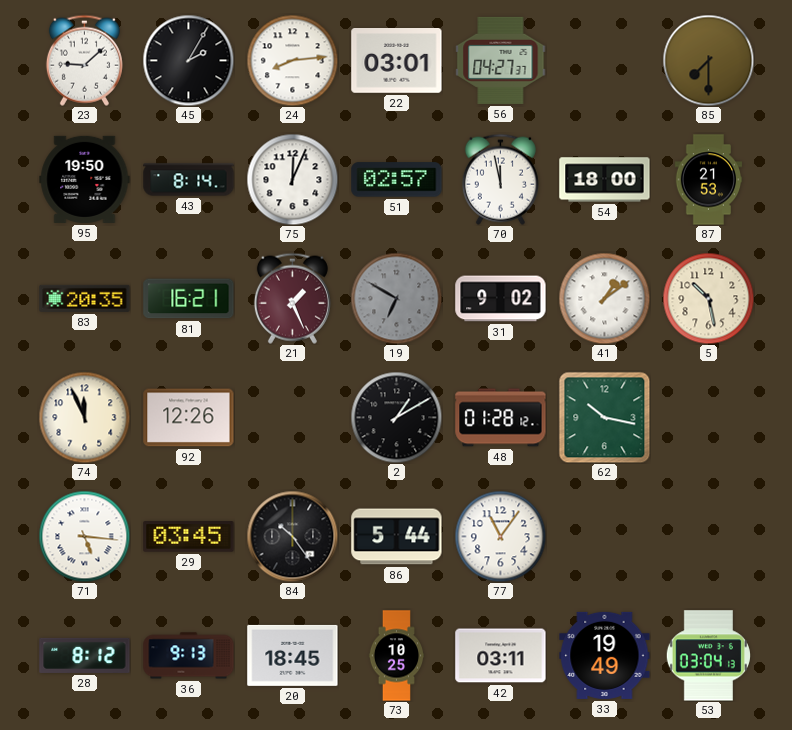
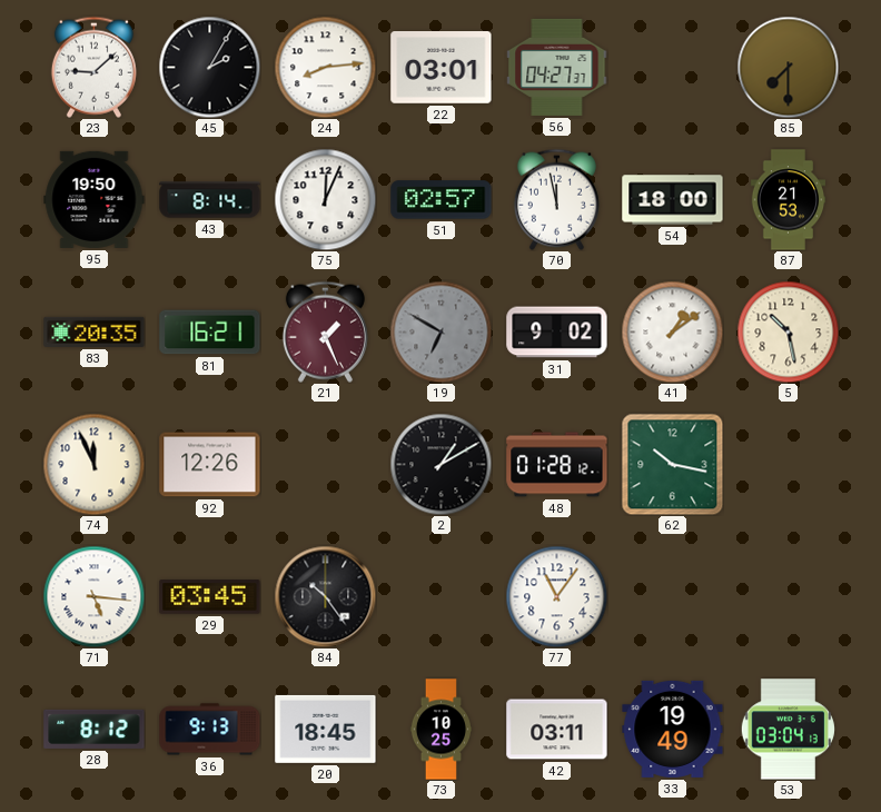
86: 5:44 -> none (397, 537)
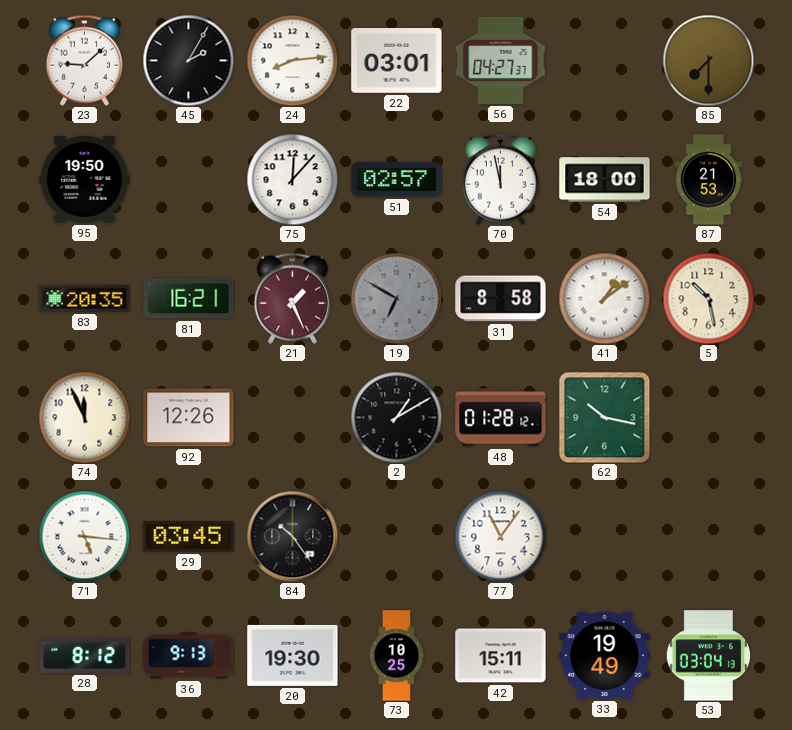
43: 8:14 -> none (210, 200)
75: 12:04 -> 12:07 (292, 179)
31: 9:02 -> 8:58 (501, 299)
20: 18:45 -> 19:30 (293, 655)
42: 03:11 -> 15:11 (501, 656)
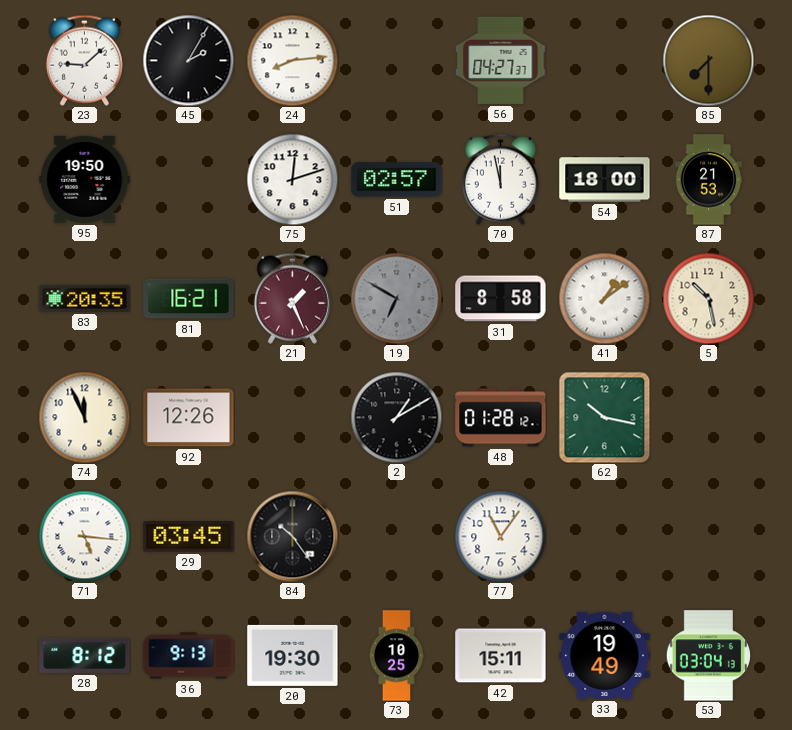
22: 03:01 -> none (397, 61)
75: 12:07 -> 12:12 (292, 179)
